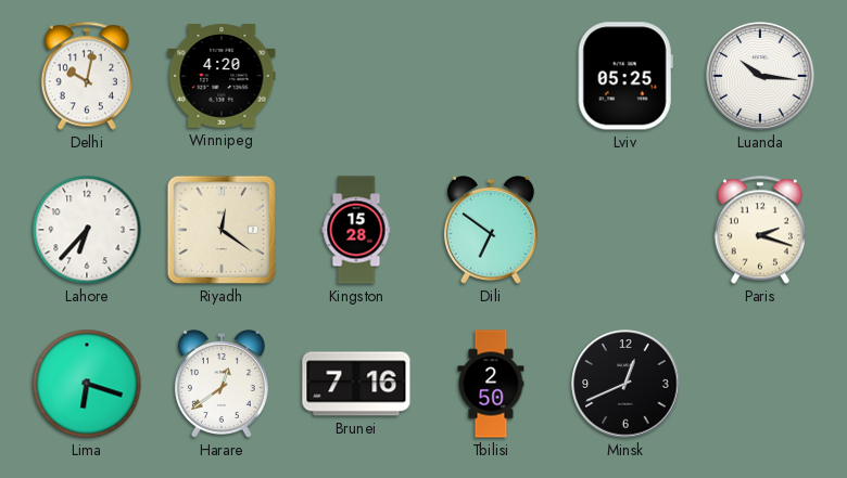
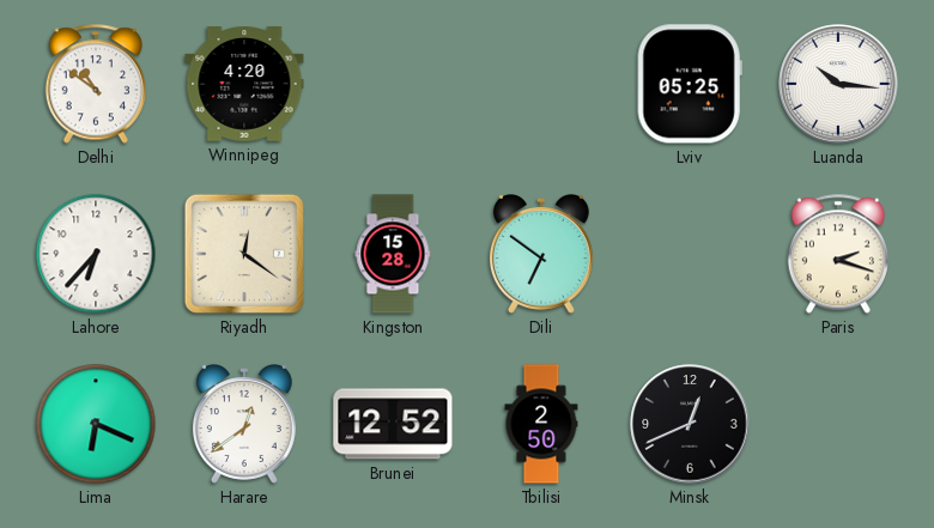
Delhi: 10:02 -> 10:51 (96, 84)
Lima: 6:18 -> 6:19 (96, 424)
Brunei: 7:16 -> 12:52 (393, 424)
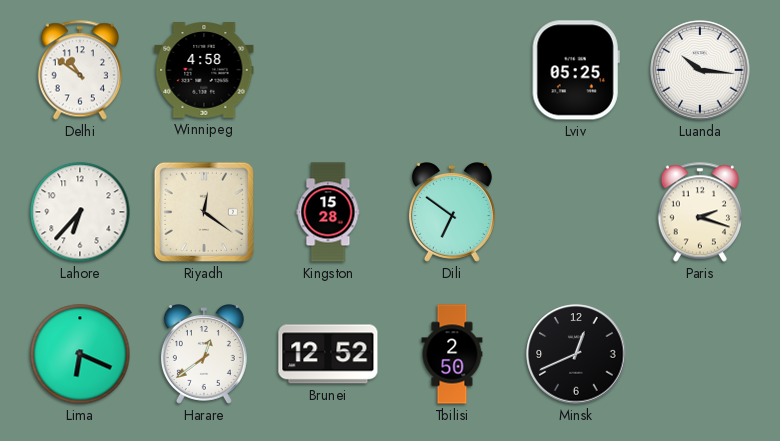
Winnipeg: 4:20 -> 4:58 (204, 70)
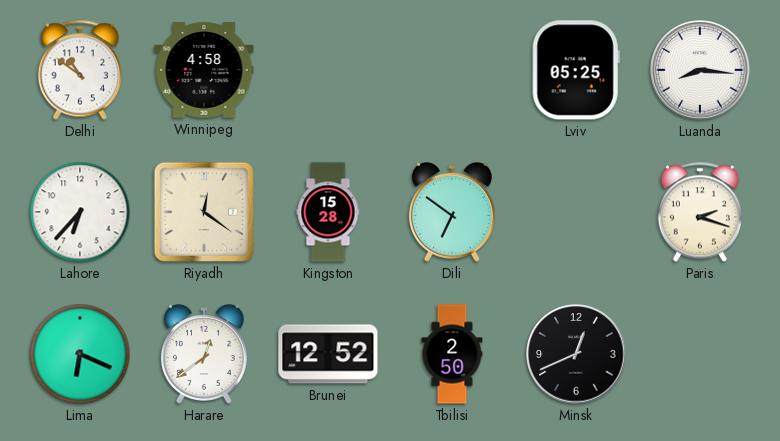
Luanda: 10:16 -> 8:16 (700, 70)
